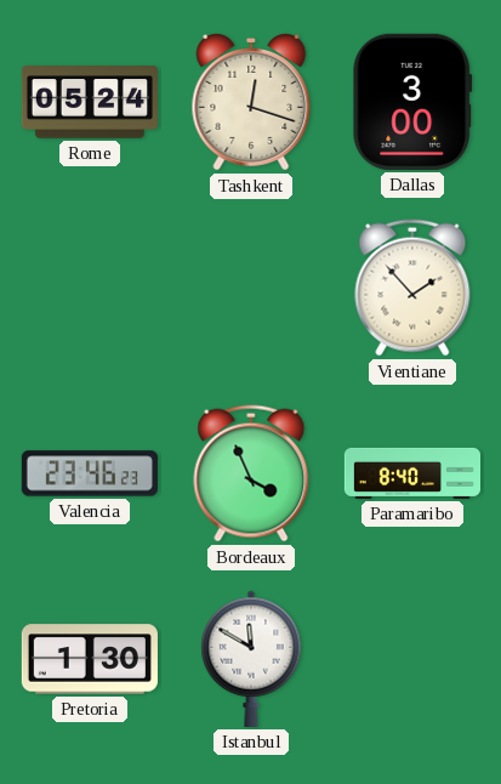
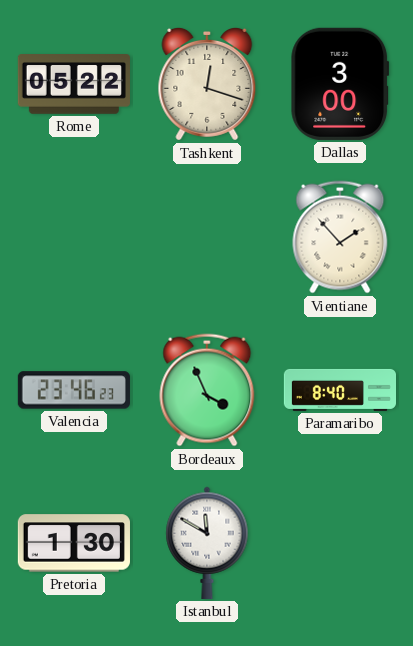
Rome: 05:24 -> 05:22 (74, 84)
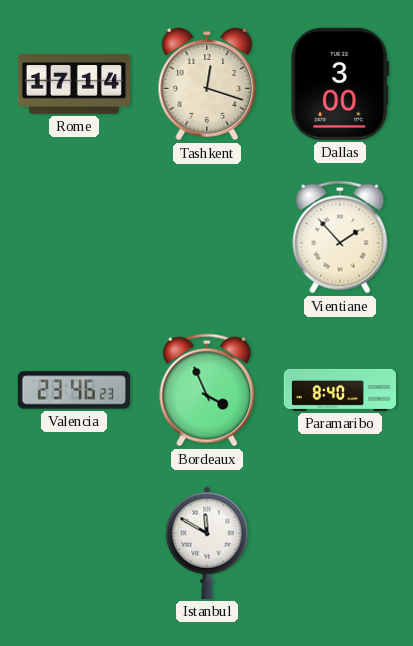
Rome: 05:22 -> 17:14 (74, 84)
Pretoria: 1:30 -> none (74, 543)
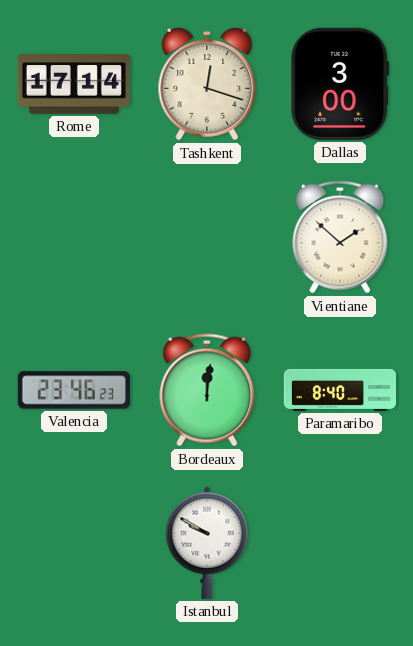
Vientiane: 1:53 -> 1:52 (340, 237)
Bordeaux: 3:56 -> 12:01 (207, 390)
Istanbul: 11:50 -> 9:50 (207, 543)
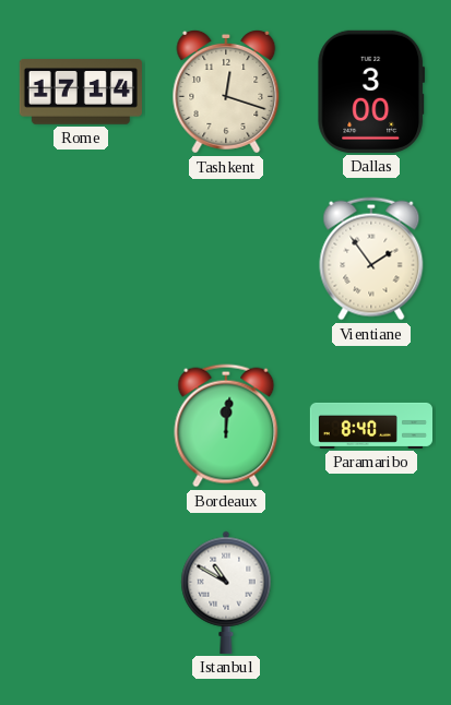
Vientiane: 1:52 -> 1:54 (371, 259)
Valencia: 23:46 -> none (74, 390)
Istanbul: 9:50 -> 10:50 (226, 593)
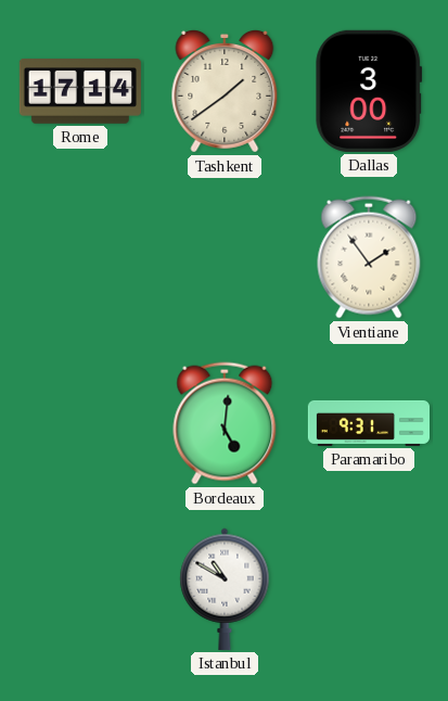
Tashkent: 12:18 -> 1:39 (225, 91)
Bordeaux: 12:01 -> 5:01 (225, 423)
Paramaribo: 8:40 -> 9:31 (368, 423)
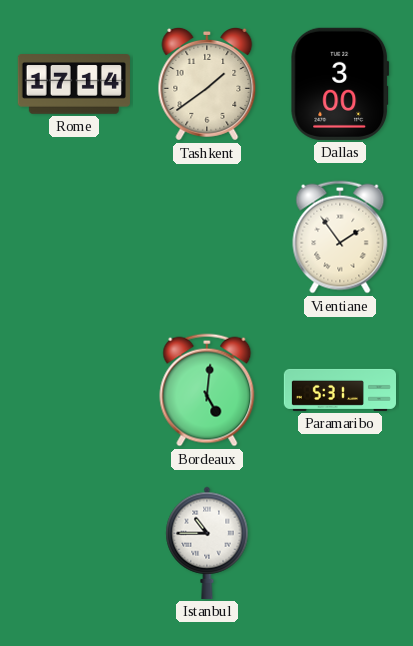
Paramaribo: 9:31 -> 5:31 (339, 390)
Istanbul: 10:50 -> 10:45 (207, 543)
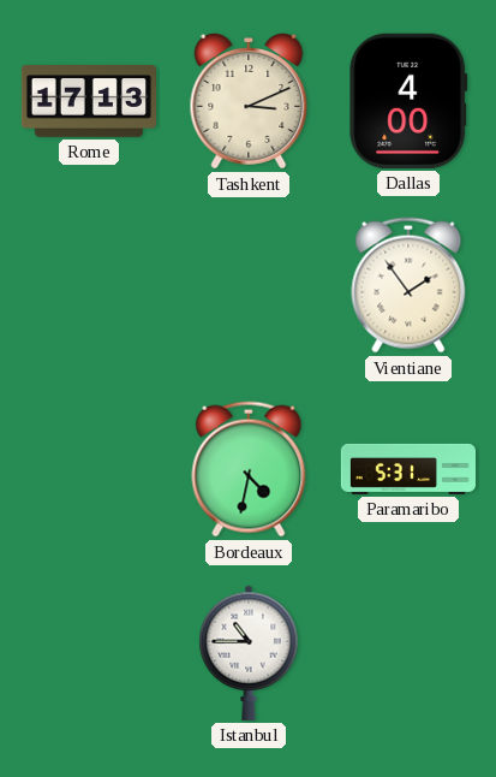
Rome: 17:14 -> 17:13 (89, 101)
Tashkent: 1:39 -> 3:11 (249, 101)
Dallas: 3:00 -> 4:00 (408, 101)
Bordeaux: 5:01 -> 4:32 (249, 469)
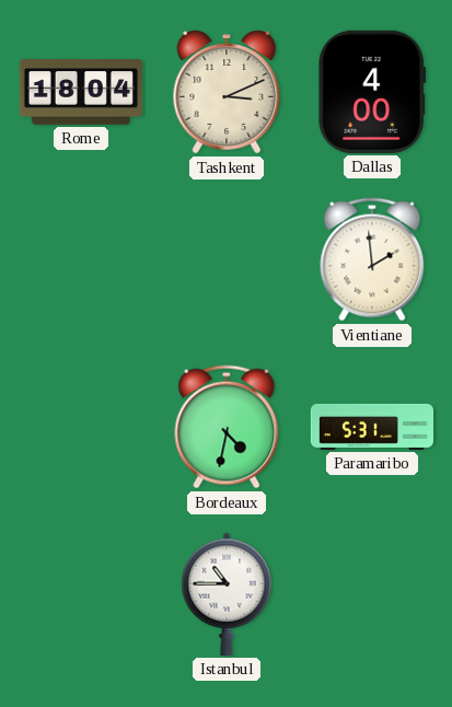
Rome: 17:13 -> 18:04 (81, 92)
Vientiane: 1:54 -> 1:59 (372, 259)
